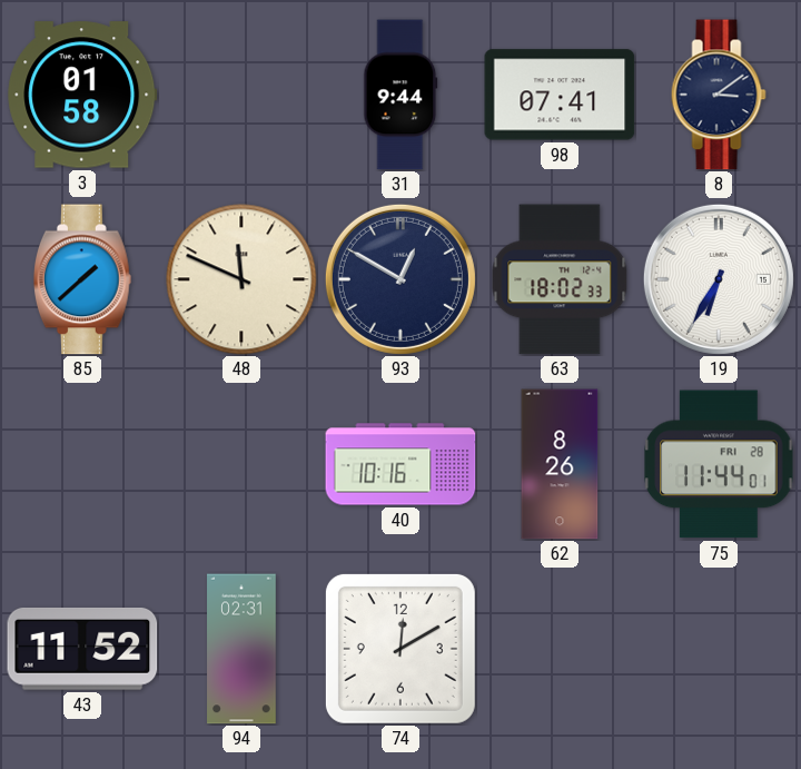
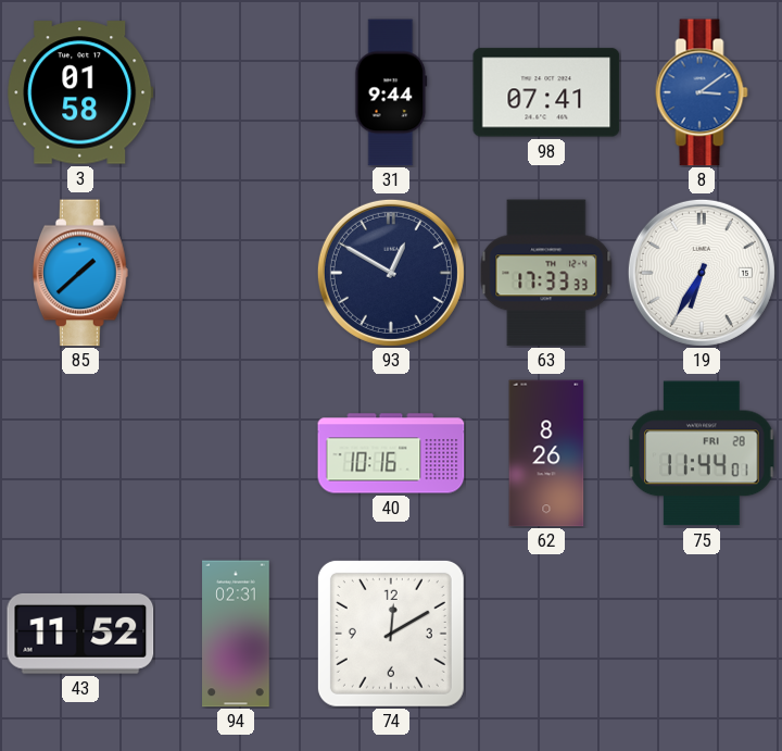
8 dial: navy -> blue (702, 92)
48: 11:49 -> none (241, 279)
63: 18:02 -> 17:33 (546, 273)
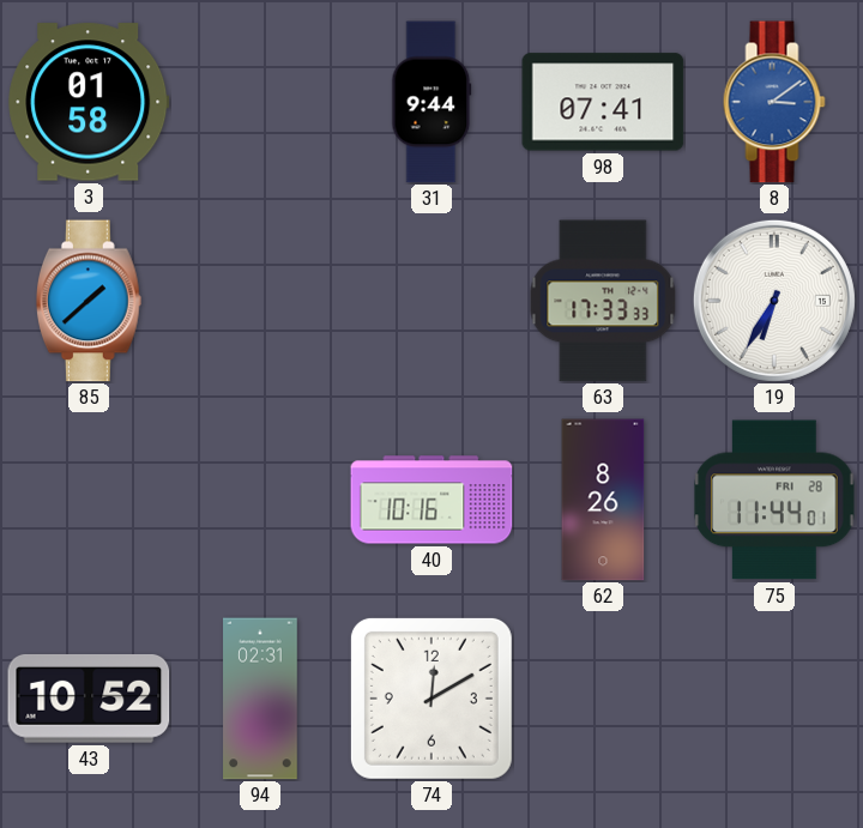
93: 12:50 -> none (391, 273)
43: 11:52 -> 10:52 (89, 699)
